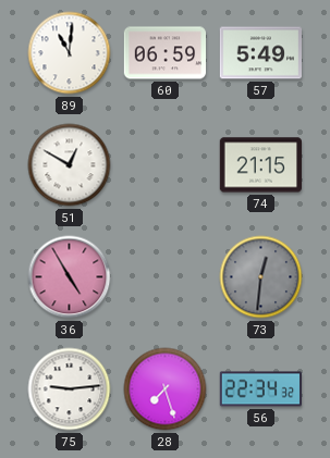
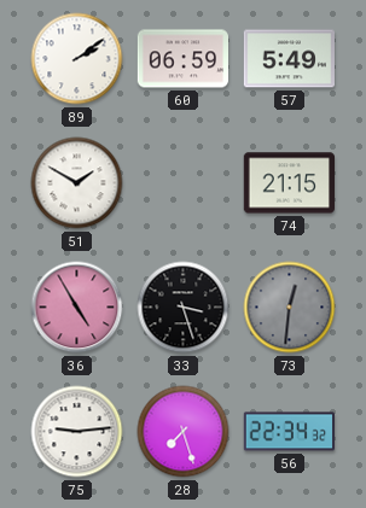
89: 11:01 -> 2:09 (77, 59)
51: 12:50 -> 1:50 (77, 183)
33: none -> 3:27 (184, 308)
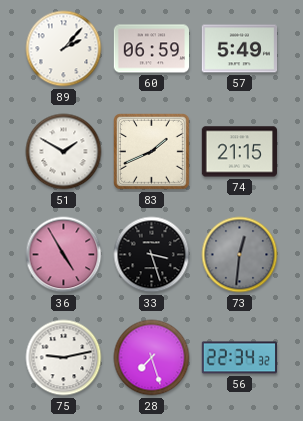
89: 2:09 -> 2:07 (64, 49)
83: none -> 1:41 (152, 152)
75: 9:14 -> 9:13 (64, 358)
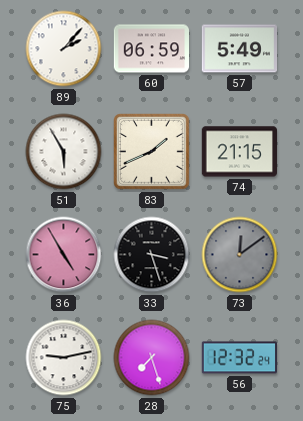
51: 1:50 -> 5:55 (64, 152)
73: 12:31 -> 12:09 (240, 255)
56: 22:34 -> 12:32 (239, 358)
